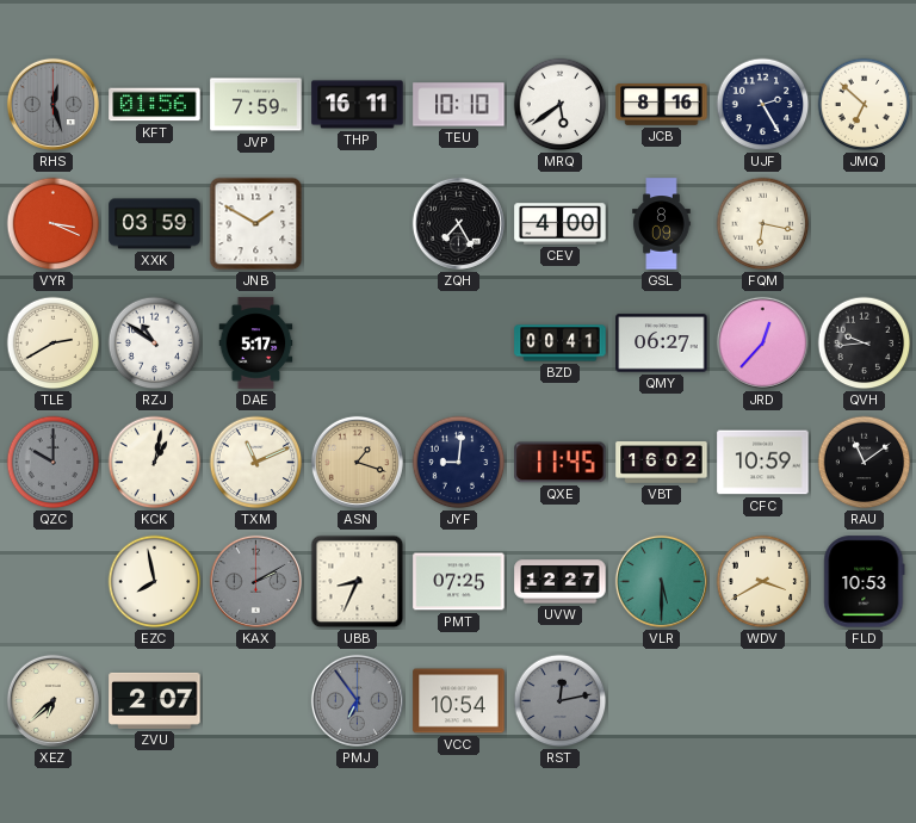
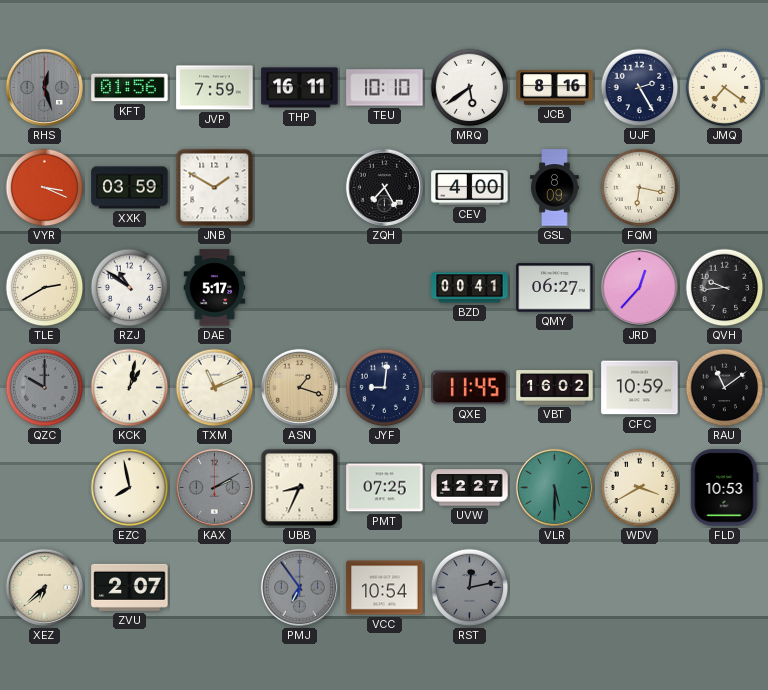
JMQ: 6:52 -> 7:21 (725, 88)
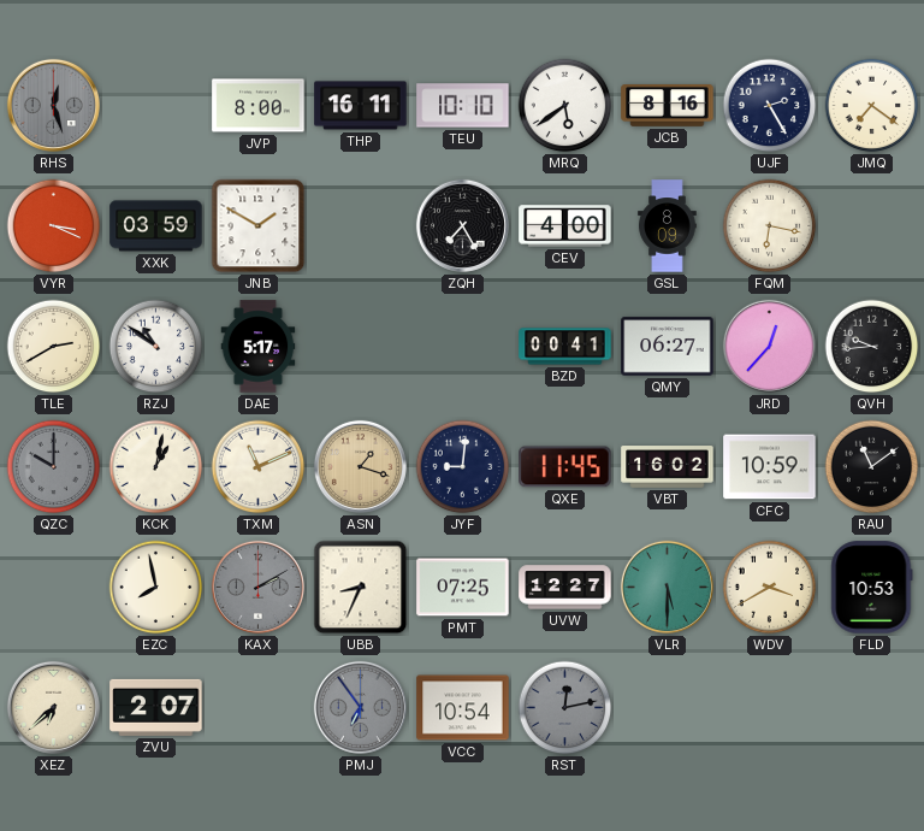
KFT: 01:56 -> none (130, 88)
JVP: 7:59 -> 8:00 (259, 106)
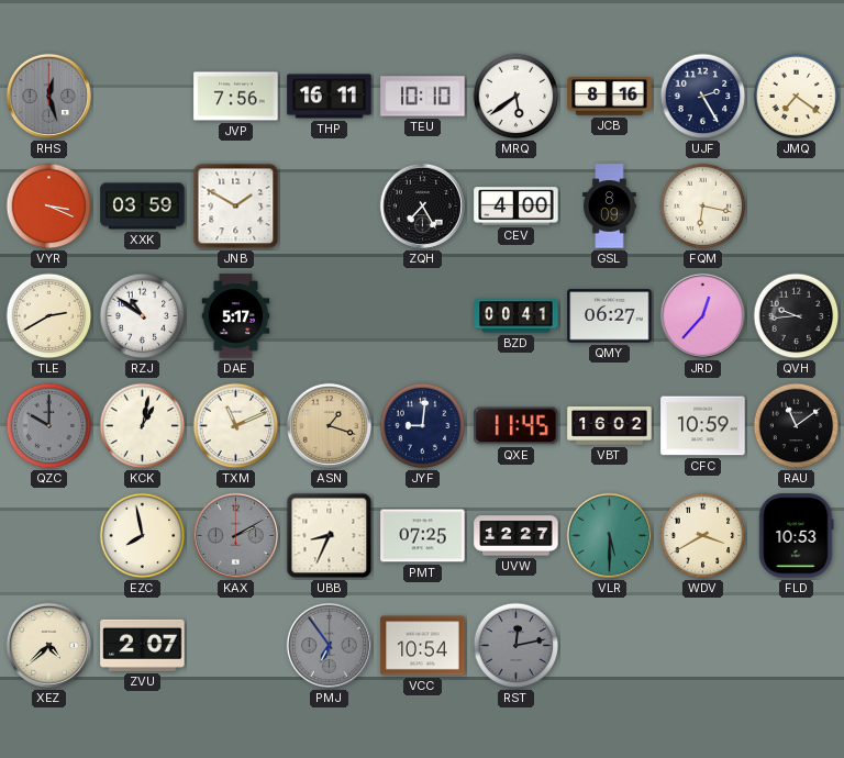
JVP: 8:00 -> 7:56 (236, 97)
XEZ: 6:38 -> 4:38 (48, 645)
